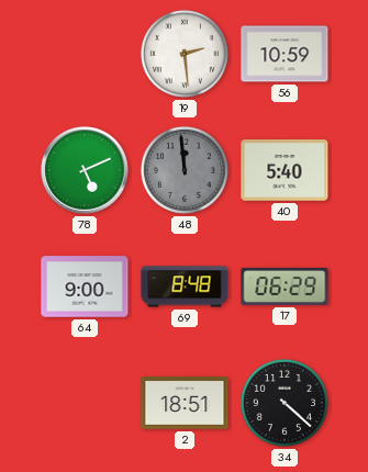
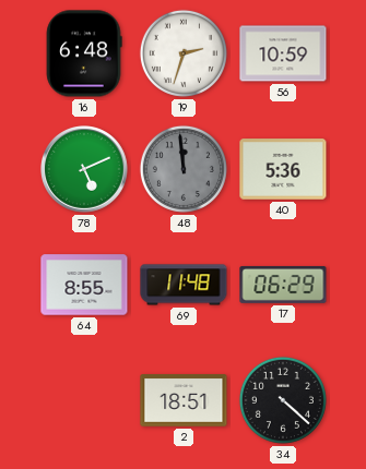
16: none -> 6:48 (84, 53)
19: 2:29 -> 2:33 (184, 53)
40: 5:40 -> 5:36 (283, 169)
64: 9:00 -> 8:55 (84, 285)
69: 8:48 -> 11:48 (184, 285)
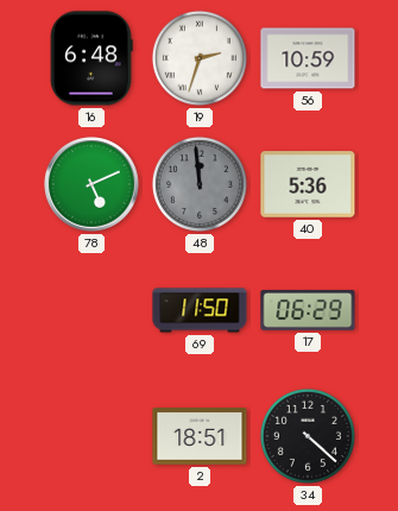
64: 8:55 -> none (84, 285)
69: 11:48 -> 11:50 (200, 310)
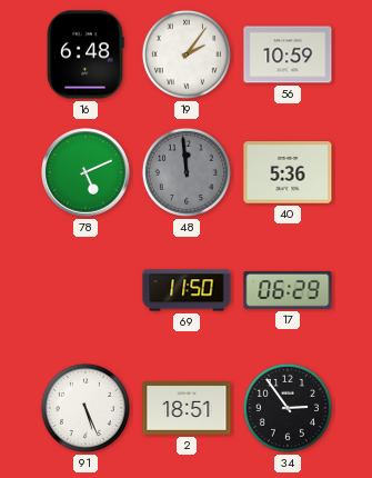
19: 2:33 -> 2:06 (187, 54)
91: none -> 5:26 (86, 408)
34: 4:22 -> 2:54 (288, 408)
